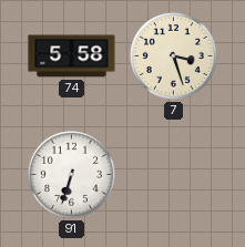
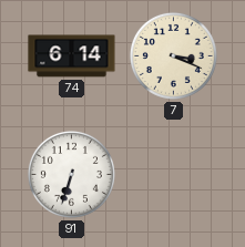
74: 5:58 -> 6:14 (72, 56)
7: 3:27 -> 3:19 (173, 55)
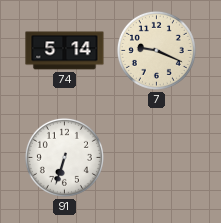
74: 6:14 -> 5:14 (65, 51)
7: 3:19 -> 9:19 (156, 50)
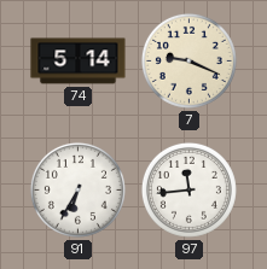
91: 6:33 -> 6:35 (77, 189)
97: none -> 11:44 (188, 189)
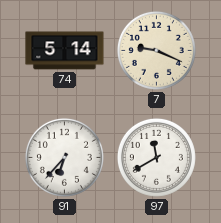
91: 6:35 -> 6:37 (64, 157)
97: 11:44 -> 11:40 (156, 157)
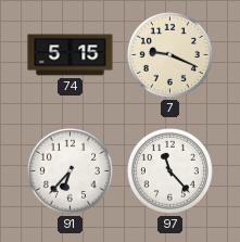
74: 5:14 -> 5:15 (71, 55)
97: 11:40 -> 11:23 (169, 170)
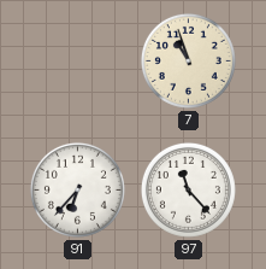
74: 5:15 -> none (71, 55)
7: 9:19 -> 10:57 (188, 60)
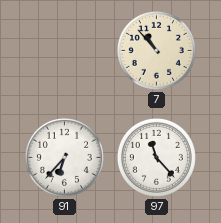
7: 10:57 -> 10:53 (156, 50)
